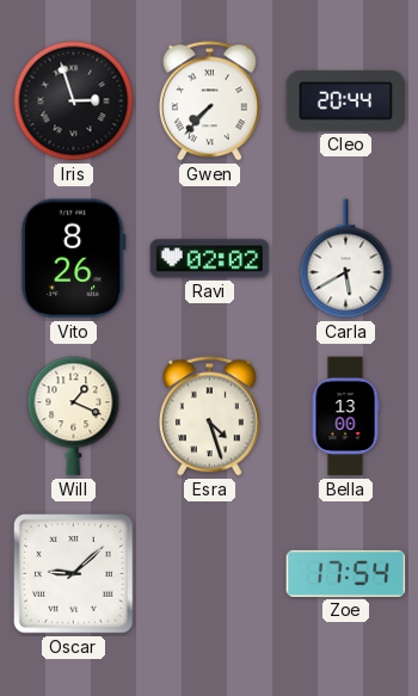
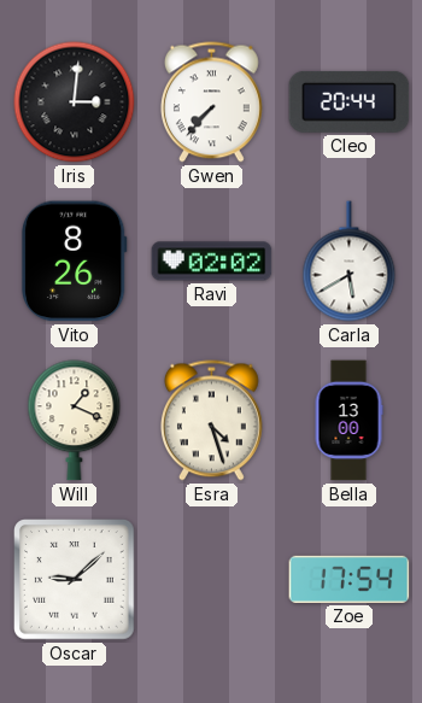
Iris: 2:57 -> 3:01 (75, 102)
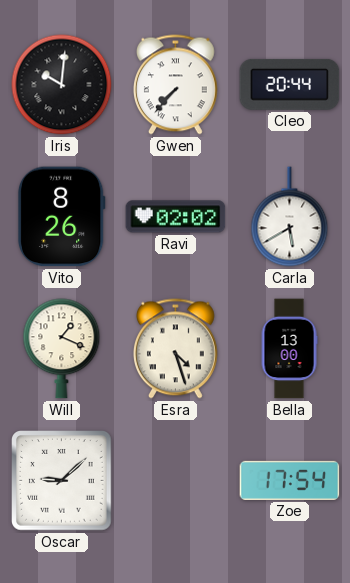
Iris: 3:01 -> 10:01 (62, 85)
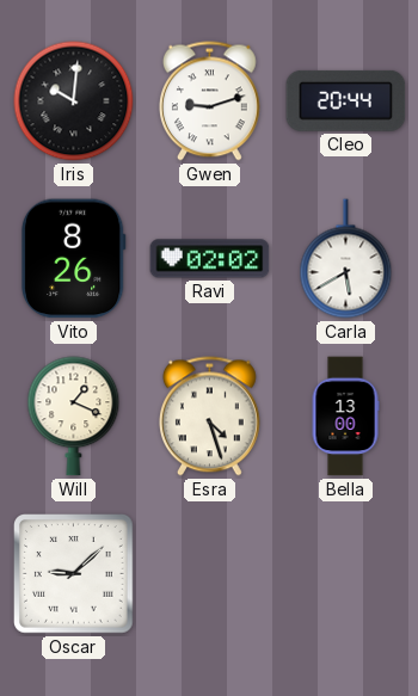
Gwen: 7:37 -> 9:12 (209, 101)
Zoe: 17:54 -> none (290, 480)
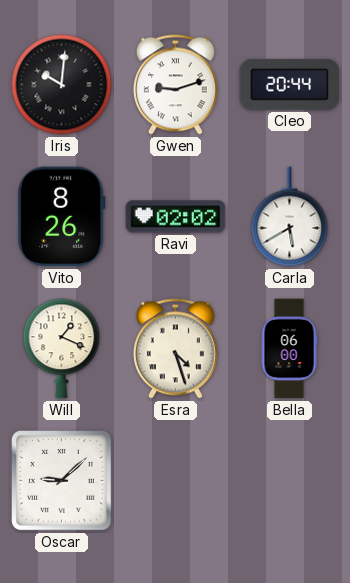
Bella: 13:00 -> 06:00 (289, 349)
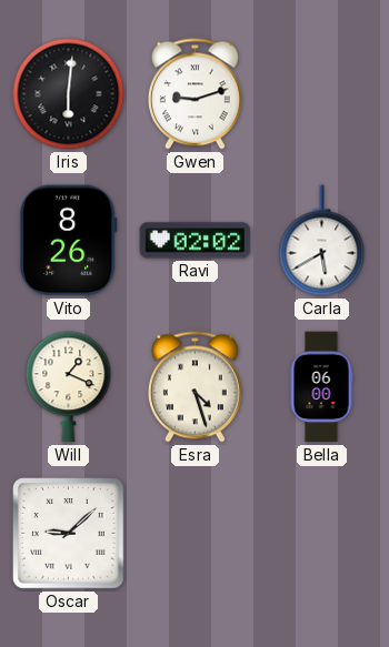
Iris: 10:01 -> 6:01 (69, 94)
Cleo: 20:44 -> none (290, 84)
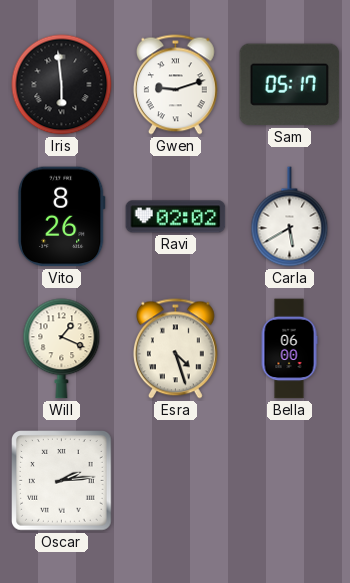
Iris: 6:01 -> 5:59 (62, 85)
Sam: none -> 05:17 (290, 85)
Oscar: 9:08 -> 2:14 (62, 481)
